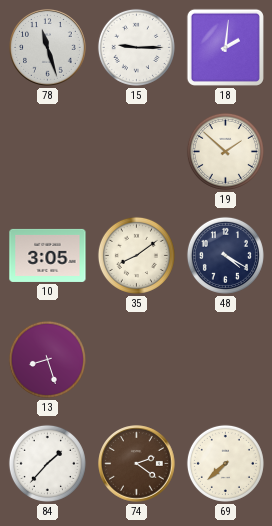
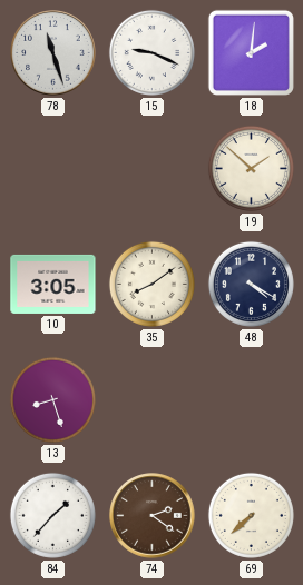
15: 9:15 -> 9:19 (151, 52)
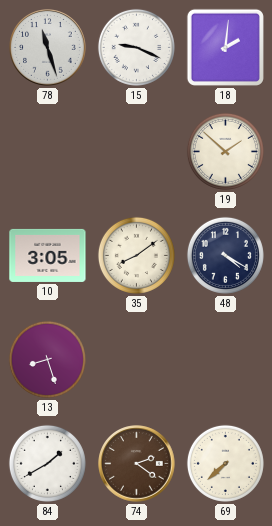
84: 1:37 -> 1:40 (47, 463)
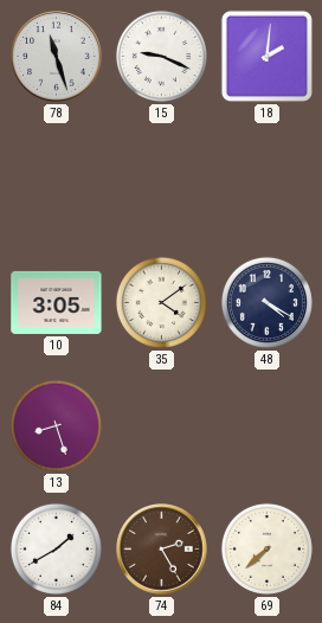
19: 1:52 -> none (225, 151)
35: 8:09 -> 4:09 (161, 302)
74: 2:21 -> 2:25 (162, 550)
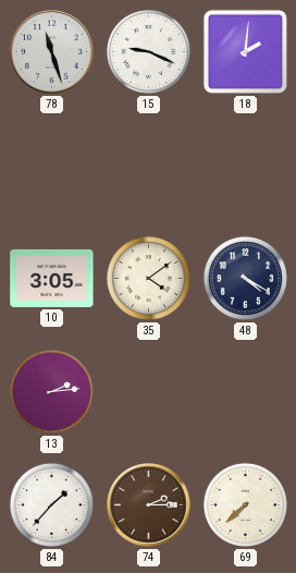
13: 8:27 -> 2:14 (51, 391)
84: 1:40 -> 1:37 (51, 504)
74: 2:25 -> 2:15 (149, 505)
